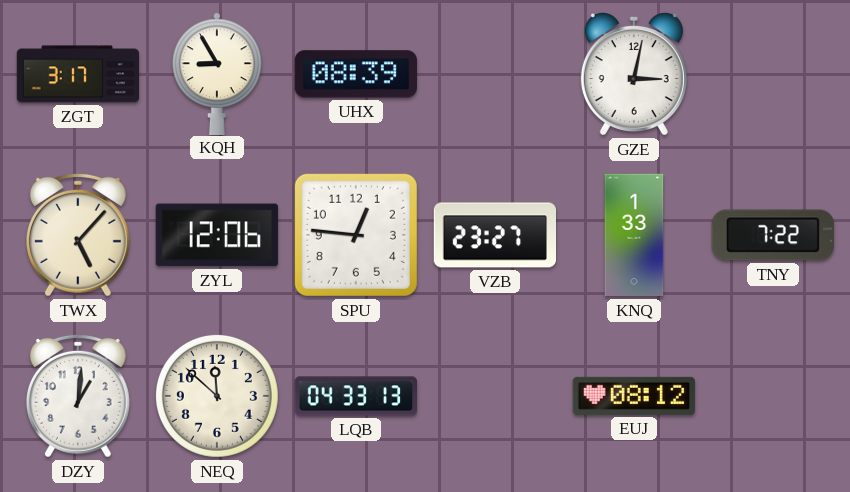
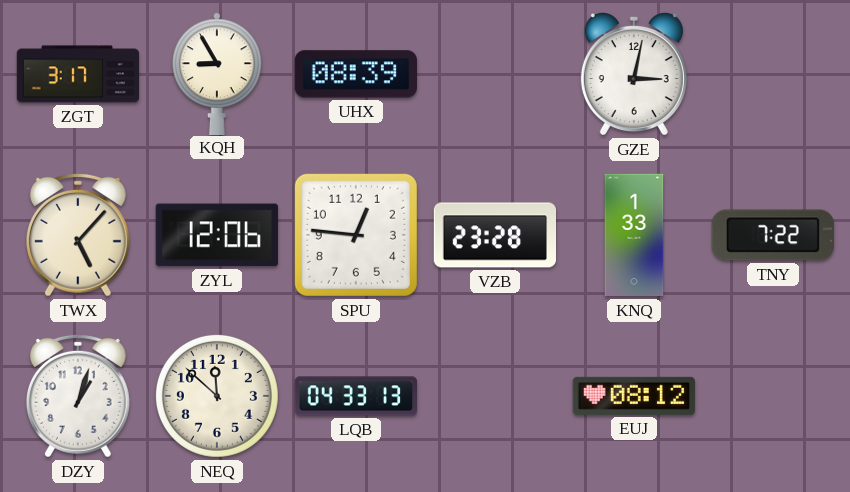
VZB: 23:27 -> 23:28 (494, 235)
DZY: 1:01 -> 1:03 (78, 396)
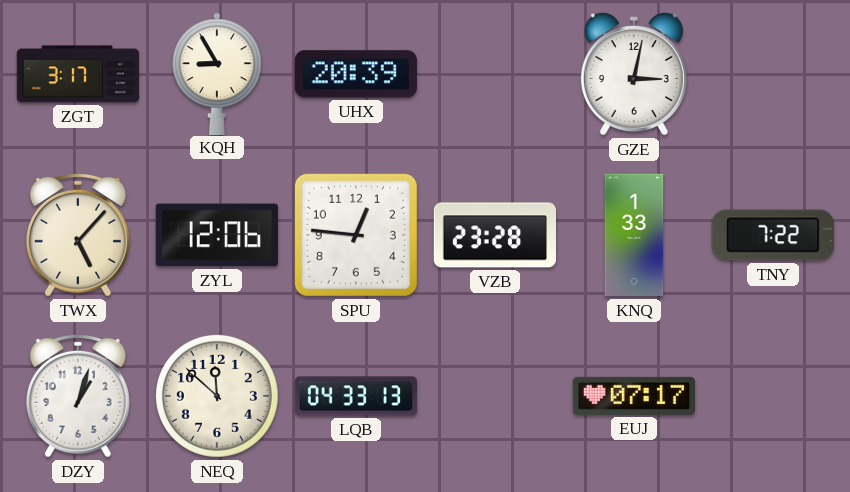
UHX: 08:39 -> 20:39 (356, 74)
EUJ: 08:12 -> 07:17 (634, 396)
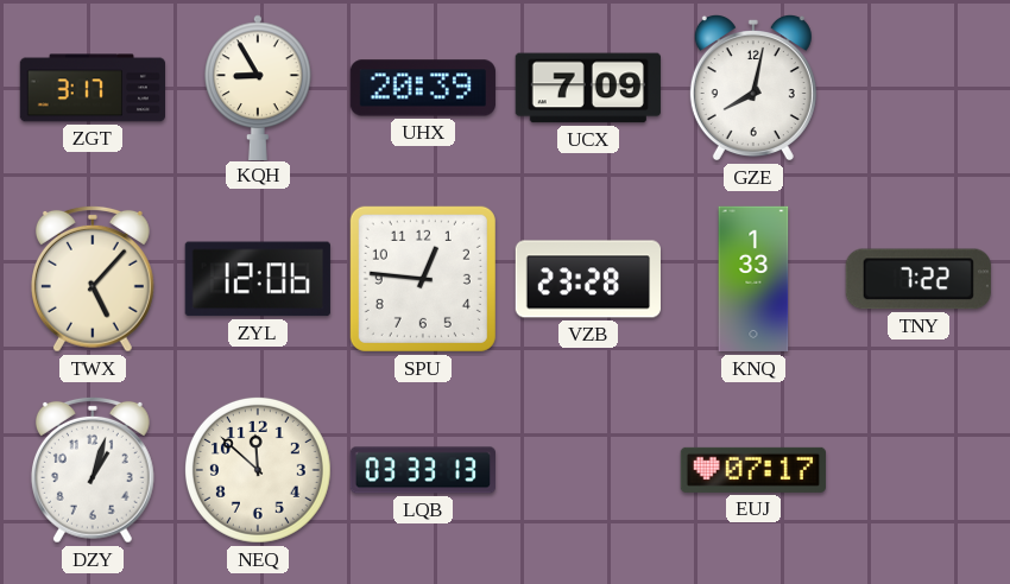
UCX: none -> 7:09 (588, 88)
GZE: 3:02 -> 8:02 (753, 88)
LQB: 04:33 -> 03:33 (422, 470)
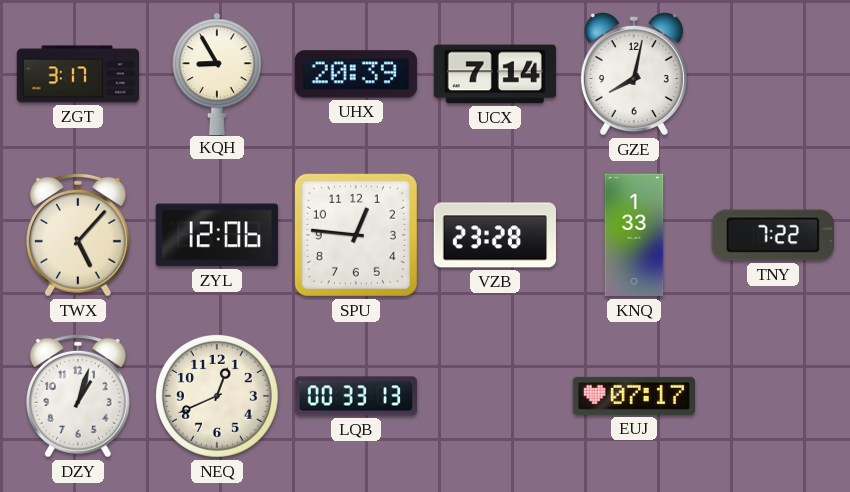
UCX: 7:09 -> 7:14 (495, 74)
NEQ: 11:52 -> 12:41 (217, 396)
LQB: 03:33 -> 00:33 (355, 396)
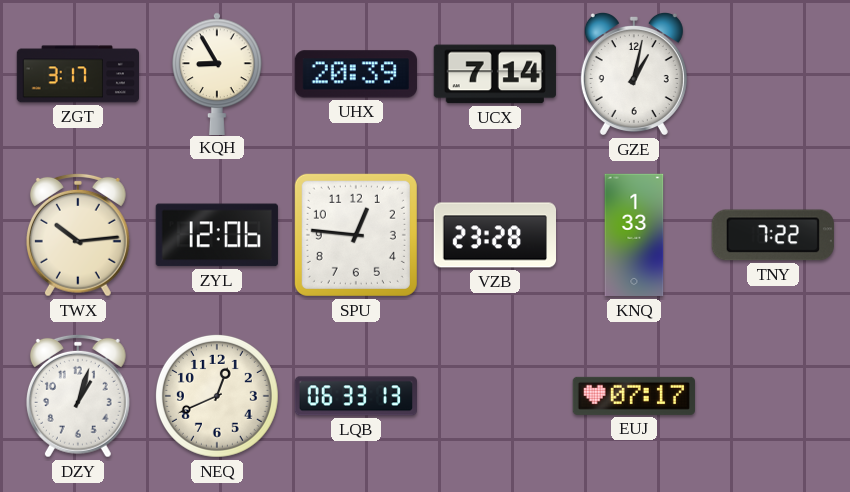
GZE: 8:02 -> 1:02 (634, 74)
TWX: 5:07 -> 10:14 (78, 235)
LQB: 00:33 -> 06:33 (355, 396)
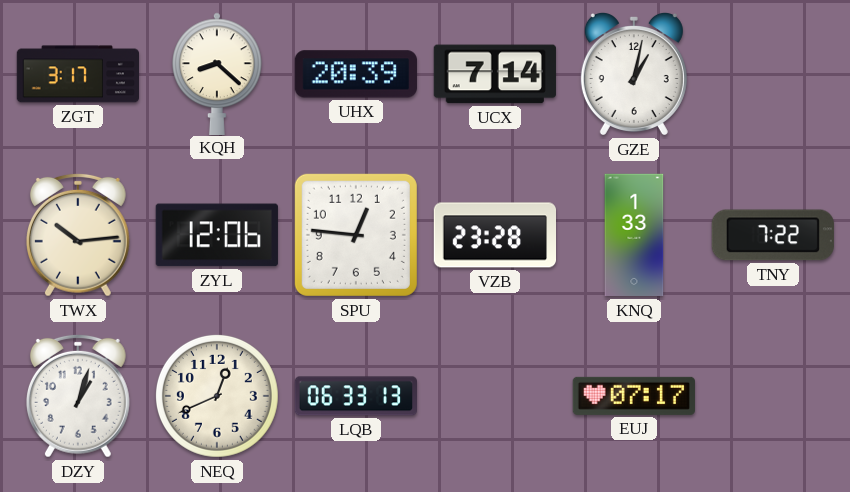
KQH: 8:55 -> 8:22 (218, 73)
